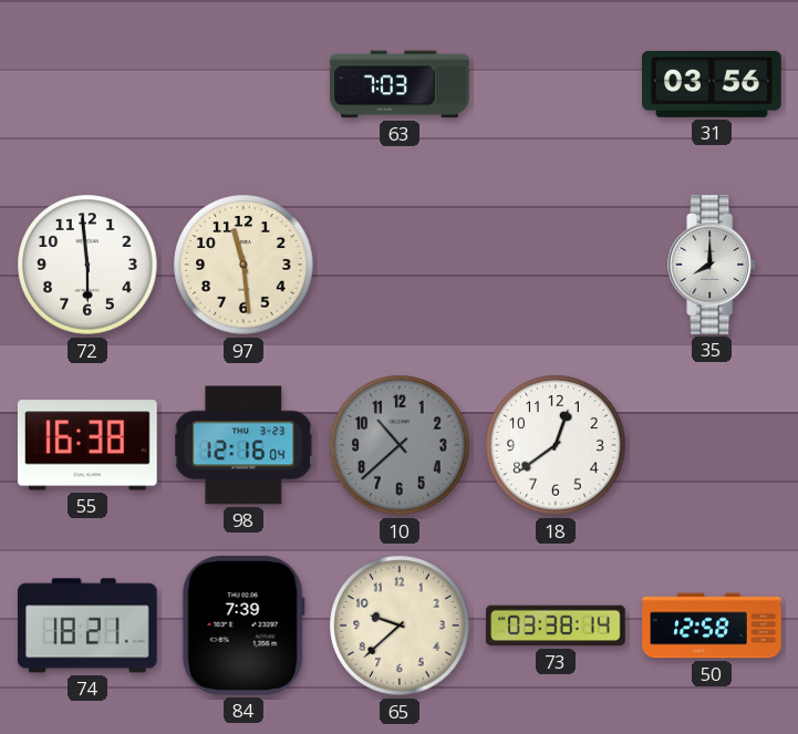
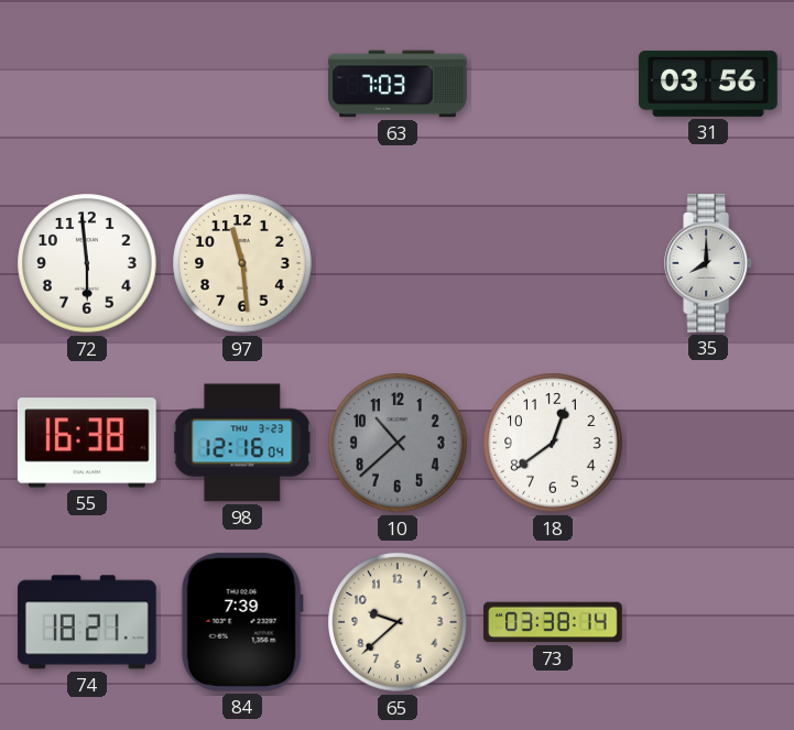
50: 12:58 -> none (712, 626)
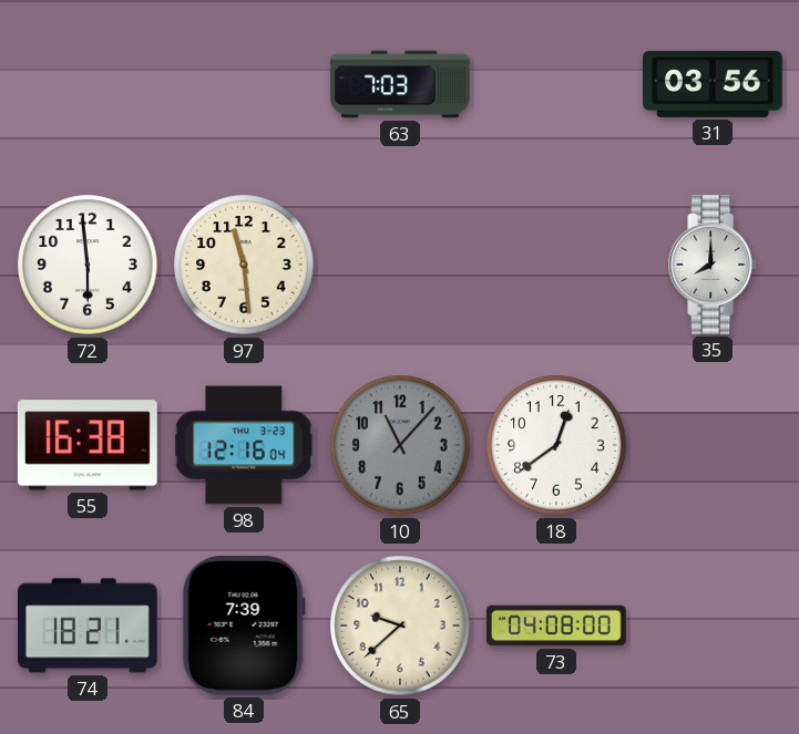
10: 10:38 -> 11:07 (400, 445)
73: 03:38 -> 04:08 (557, 626)
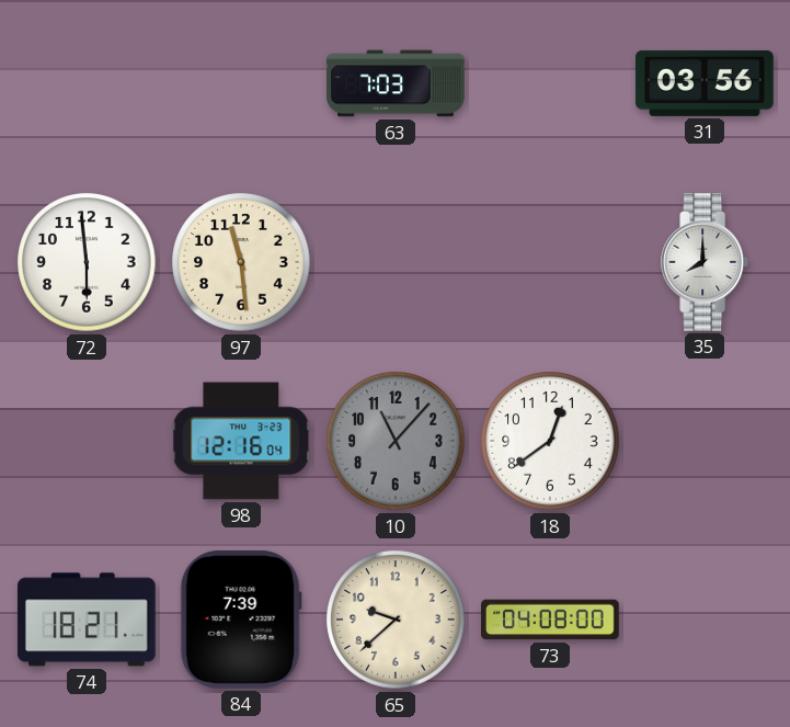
55: 16:38 -> none (88, 445)
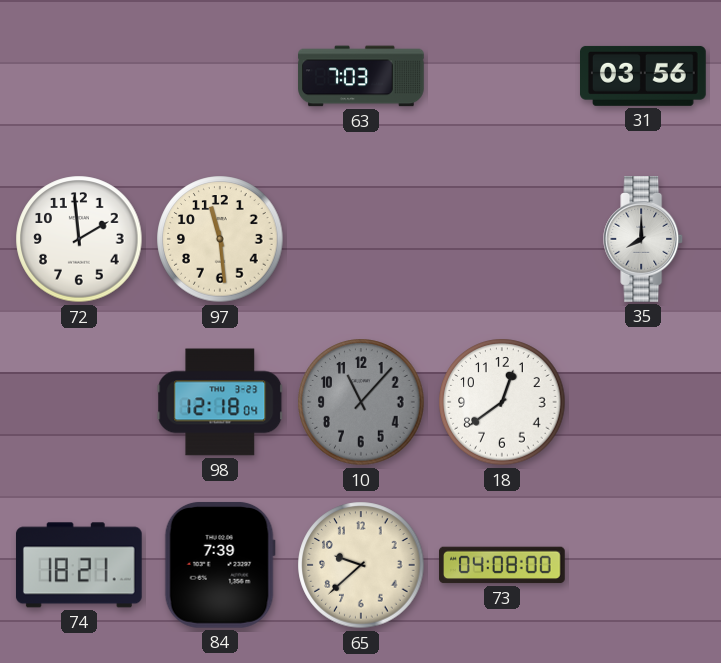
72: 5:59 -> 1:59 (79, 239)
98: 12:16 -> 12:18 (220, 402)
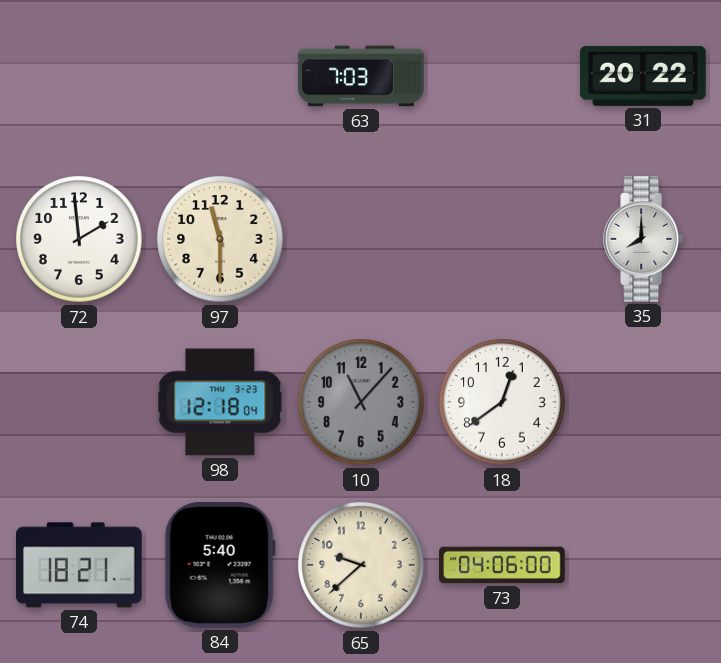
31: 03:56 -> 20:22 (644, 76)
97: 11:29 -> 11:30 (220, 239)
84: 7:39 -> 5:40 (220, 565)
73: 04:08 -> 04:06 (503, 565)
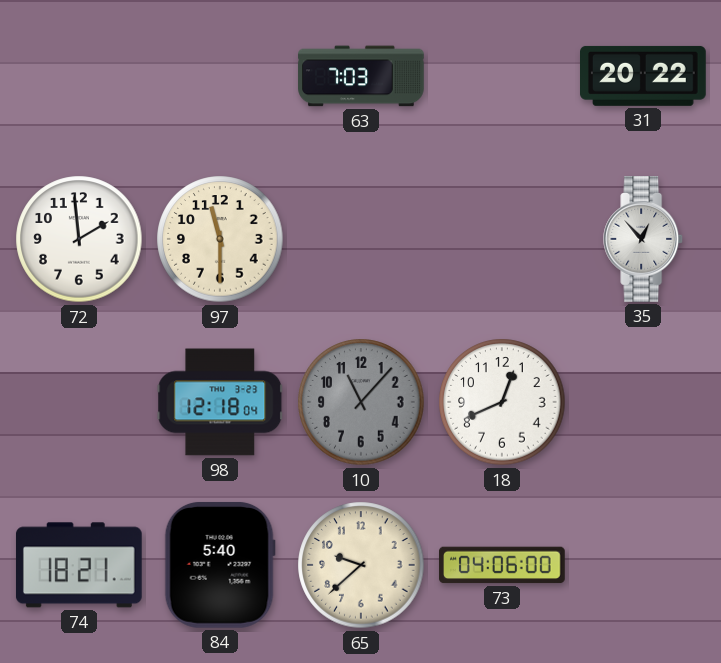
35: 8:00 -> 12:53 (644, 240)
18: 12:39 -> 12:41 (502, 402)
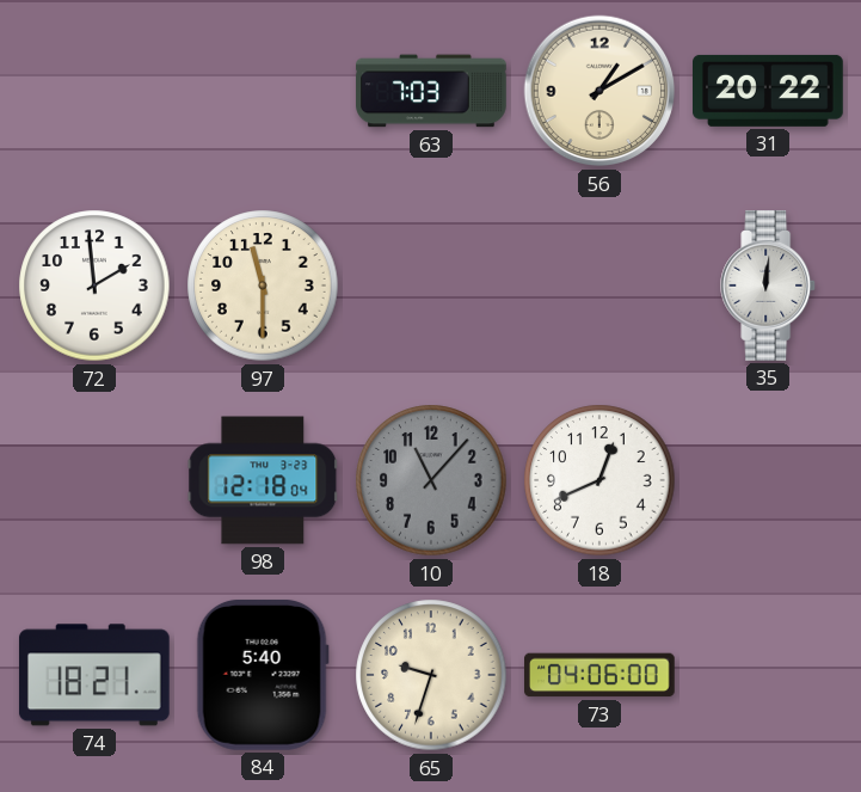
56: none -> 1:10 (599, 91)
35: 12:53 -> 12:01 (769, 287)
65: 9:38 -> 9:33 (431, 675)
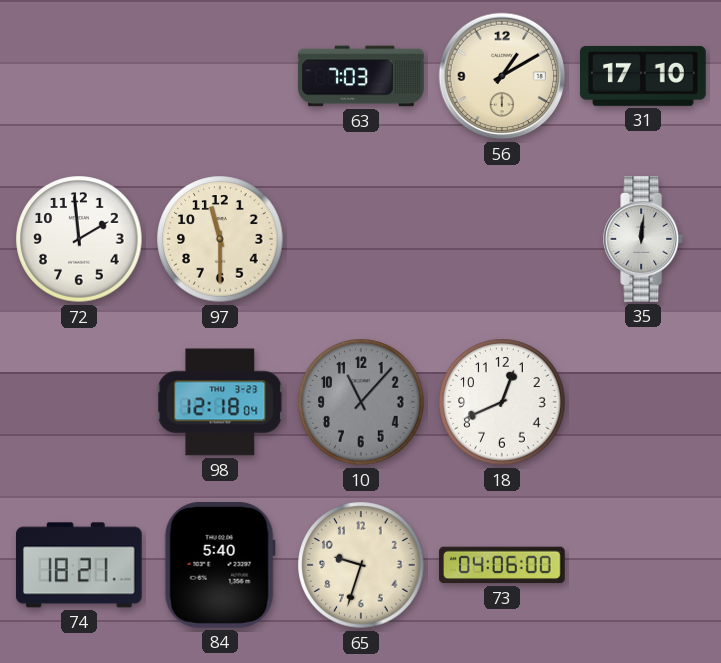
31: 20:22 -> 17:10 (644, 76)
